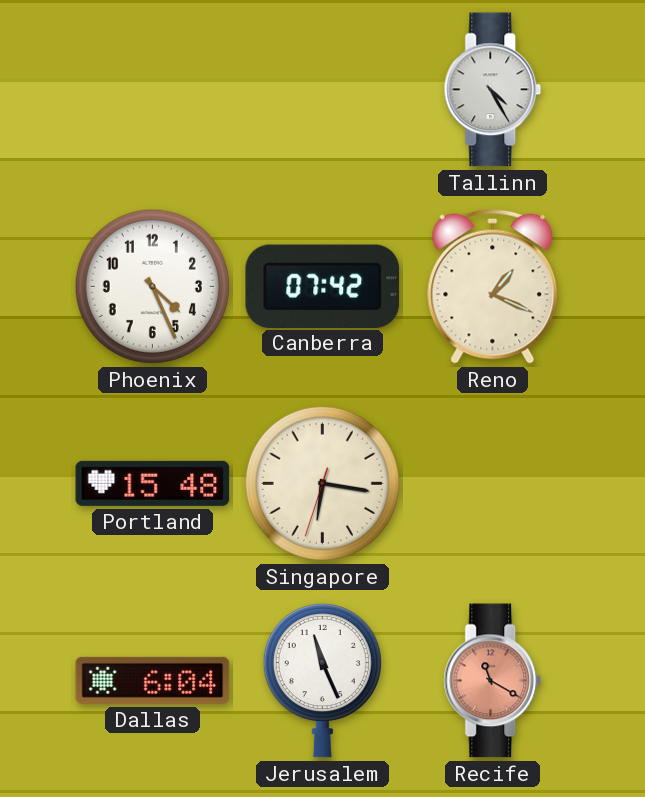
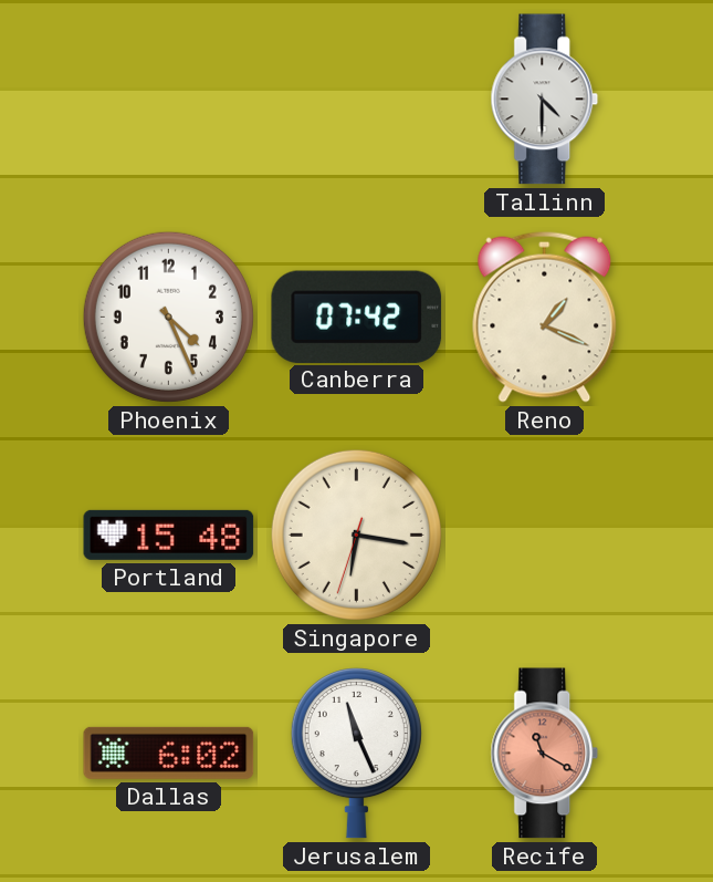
Tallinn: 4:25 -> 4:30 (545, 100)
Dallas: 6:04 -> 6:02 (169, 753)
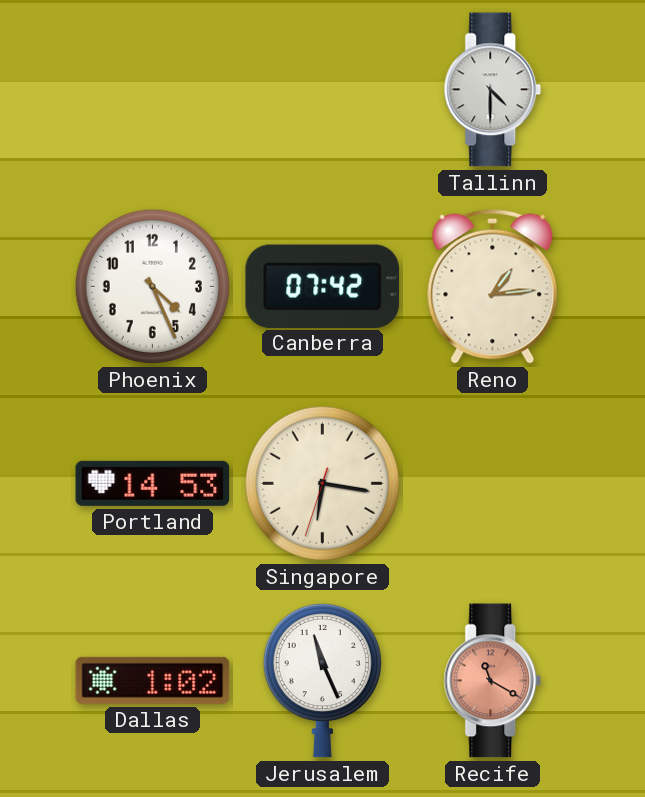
Reno: 1:19 -> 1:14 (493, 286)
Portland: 15:48 -> 14:53 (153, 483)
Dallas: 6:02 -> 1:02 (153, 680)
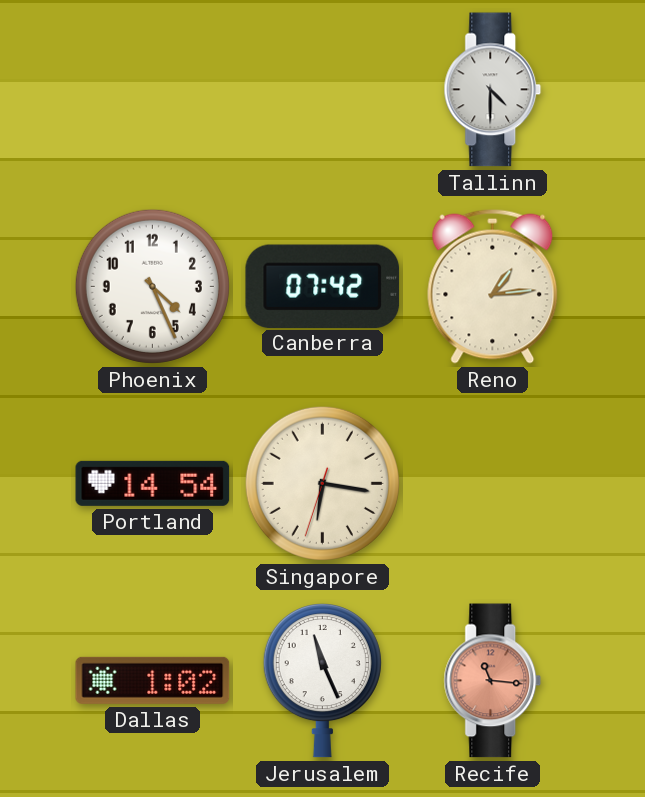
Portland: 14:53 -> 14:54 (153, 483)
Recife: 11:20 -> 11:16 (493, 681)
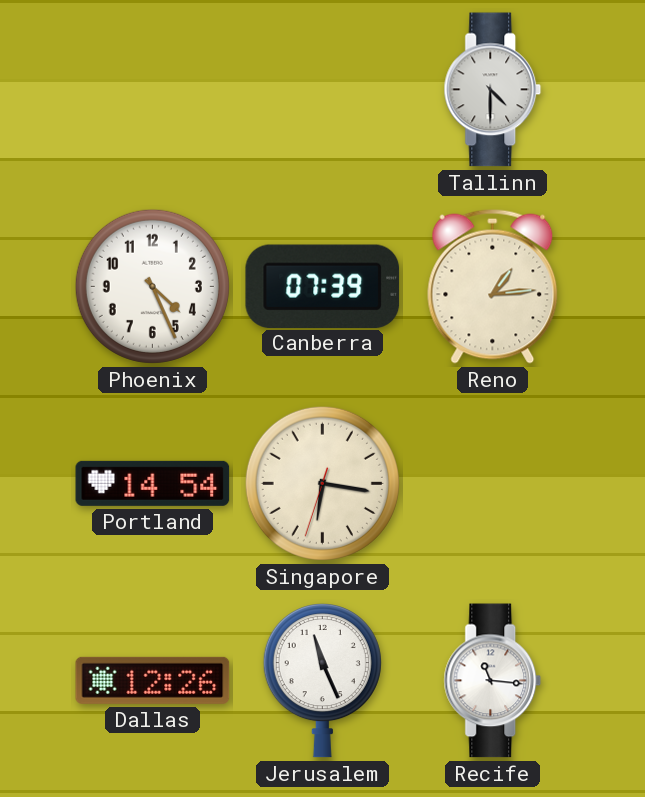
Canberra: 07:42 -> 07:39 (323, 286)
Dallas: 1:02 -> 12:26 (153, 680)
Recife dial: salmon -> white (493, 681)
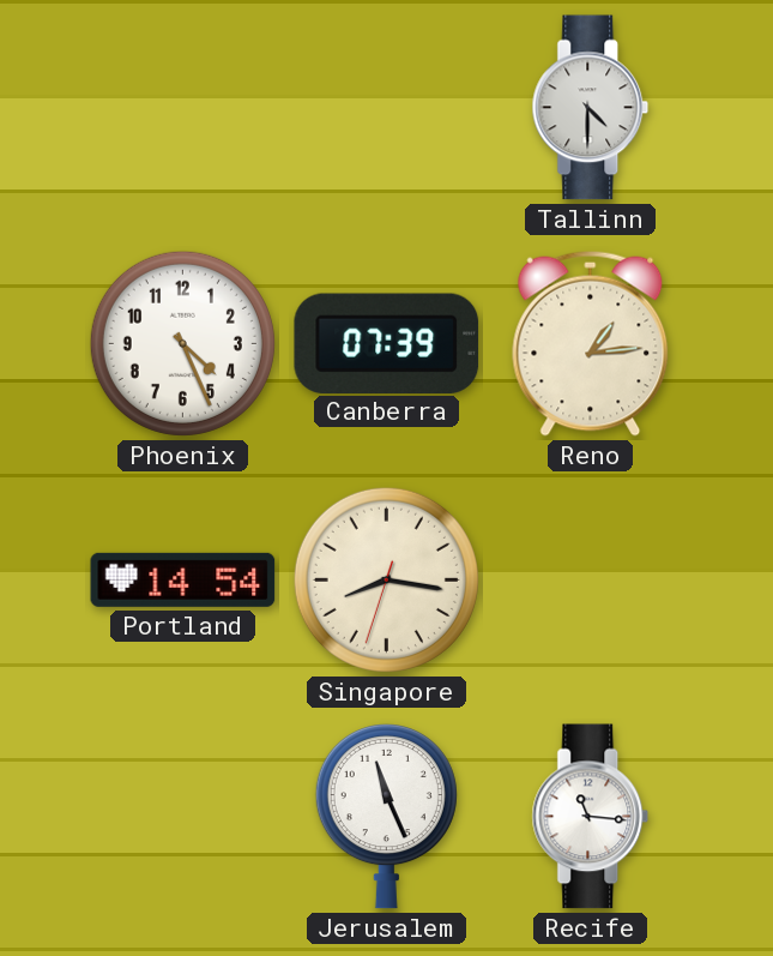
Singapore: 6:16 -> 8:16 (386, 579)
Dallas: 12:26 -> none (153, 680)
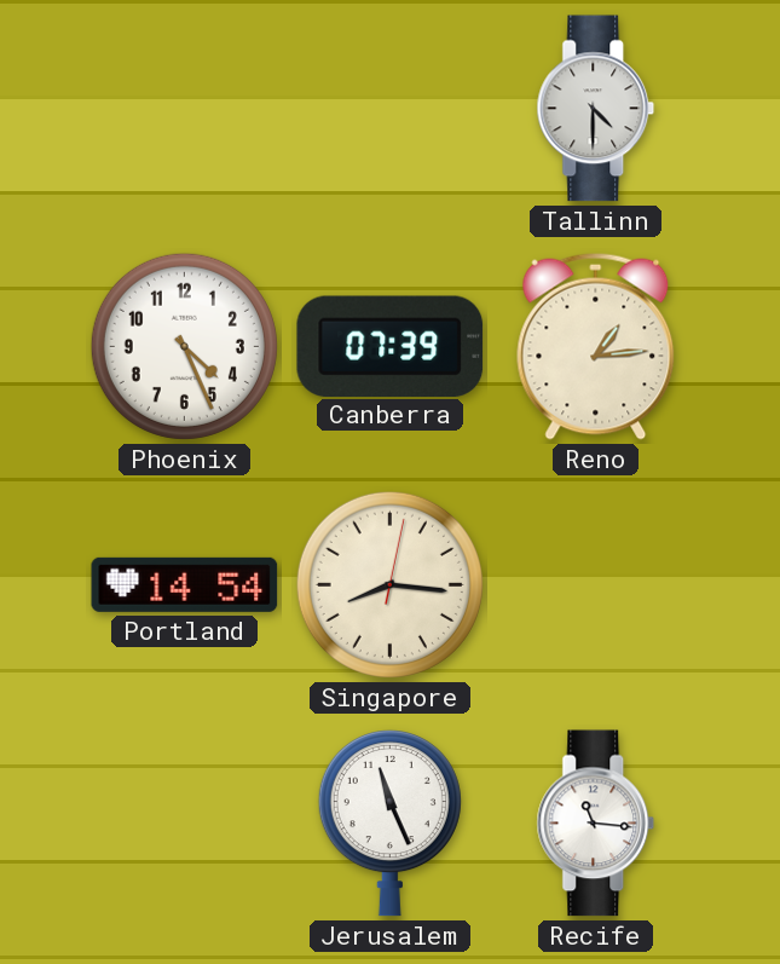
Singapore: 8:16:33 -> 8:16:02 (389, 584)
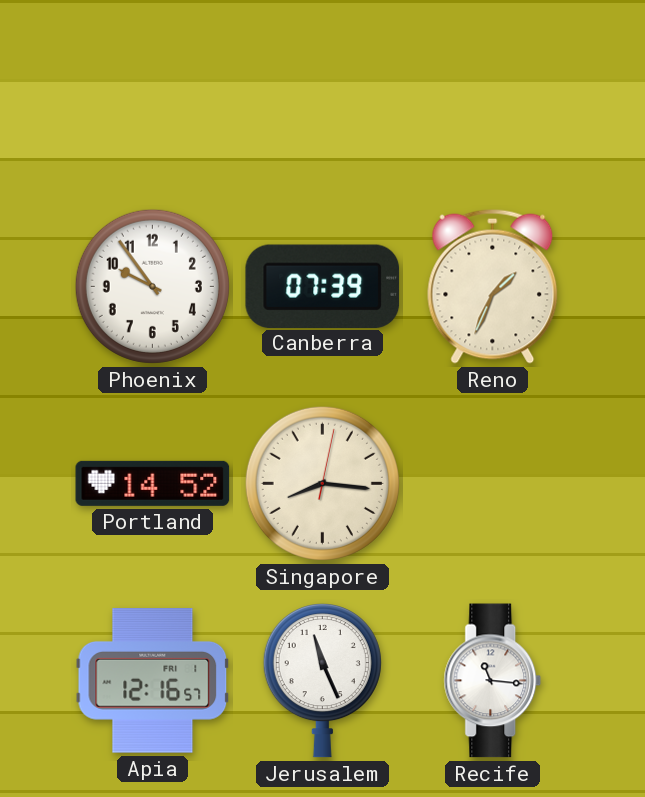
Tallinn: 4:30 -> none (596, 109)
Phoenix: 4:26 -> 9:54 (152, 286)
Reno: 1:14 -> 1:34 (493, 286)
Portland: 14:54 -> 14:52 (153, 483)
Apia: none -> 12:16 (153, 681)
